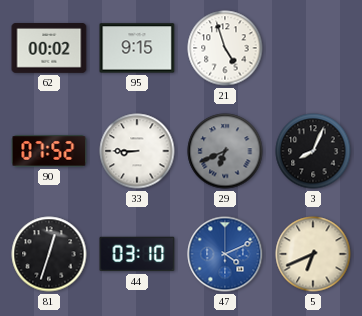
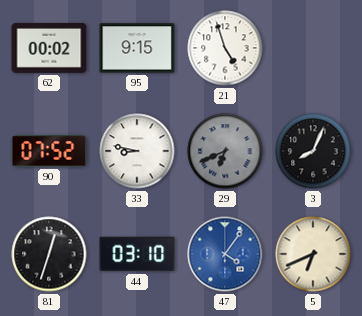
33: 8:45 -> 8:47 (137, 151)
47: 4:11 -> 4:06 (225, 254)
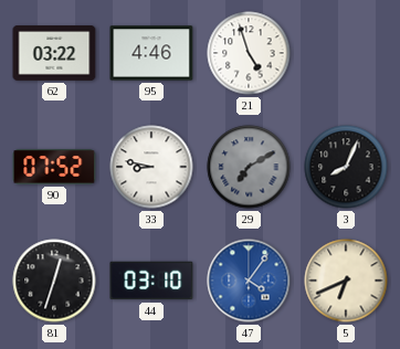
62: 00:02 -> 03:22 (54, 54)
95: 9:15 -> 4:46 (151, 53)
29: 6:41 -> 7:10 (249, 167)
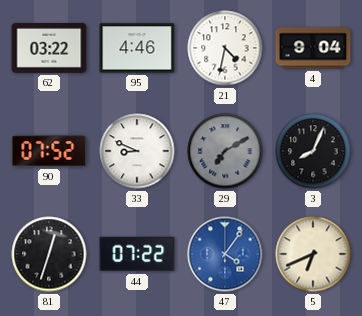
21: 4:57 -> 4:32 (225, 48)
4: none -> 9:04 (313, 48)
33: 8:47 -> 8:49 (137, 151)
44: 03:10 -> 07:22 (137, 254)
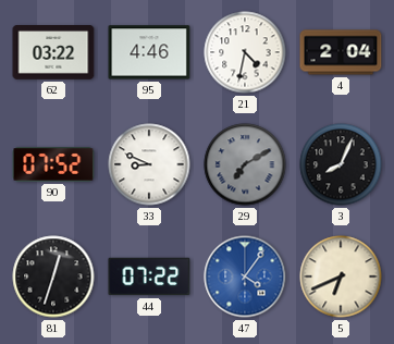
4: 9:04 -> 2:04 (341, 52)
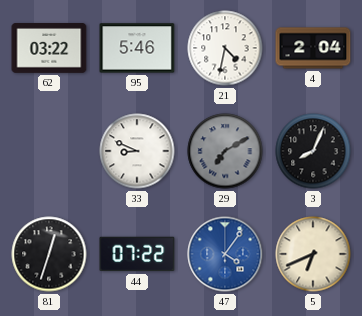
95: 4:46 -> 5:46 (137, 48)
90: 07:52 -> none (53, 164)
